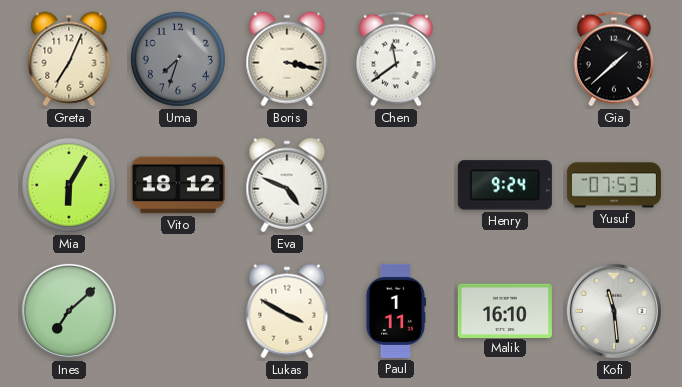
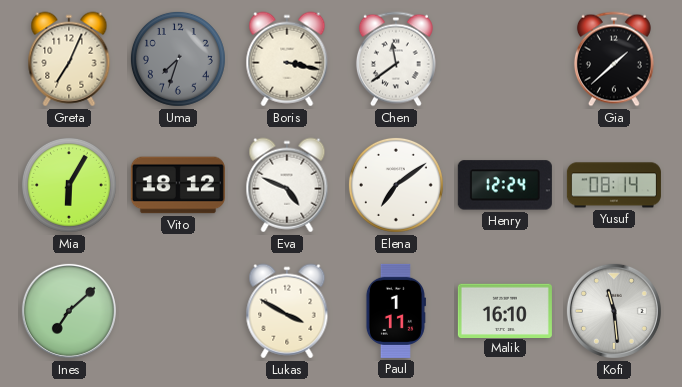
Elena: none -> 7:09 (396, 185)
Henry: 9:24 -> 12:24 (505, 185)
Yusuf: 07:53 -> 08:14 (614, 185)
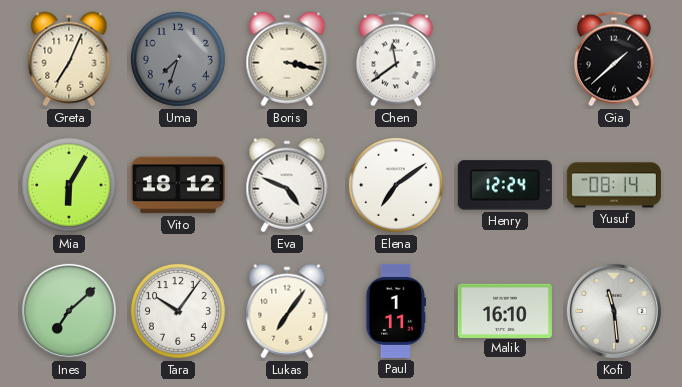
Tara: none -> 10:06 (178, 311)
Lukas: 3:50 -> 7:06 (287, 311)
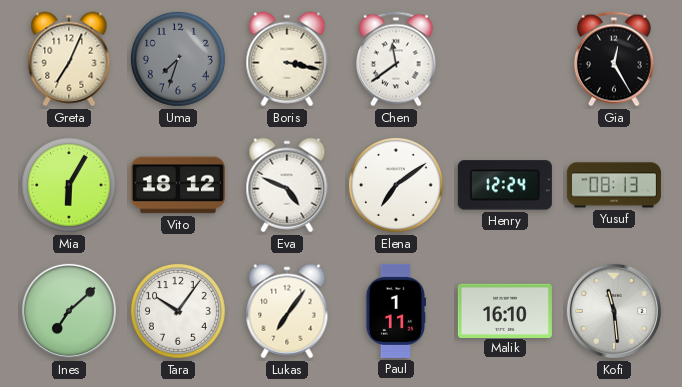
Gia: 1:38 -> 12:25 (614, 59)
Yusuf: 08:14 -> 08:13 (614, 185)
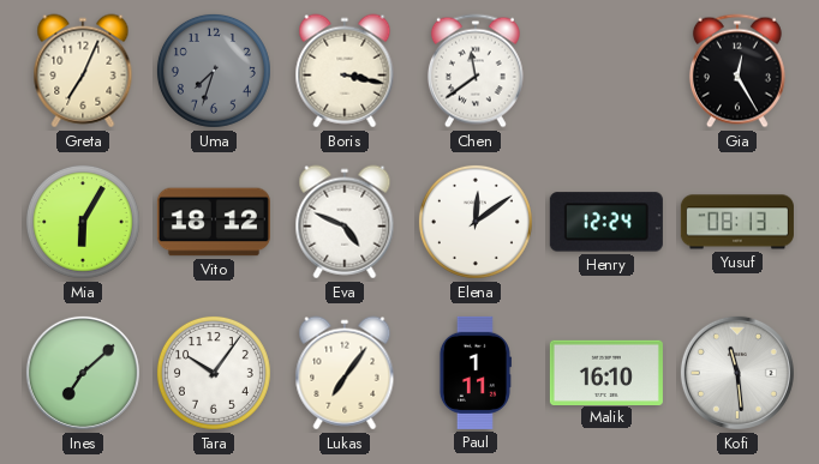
Elena: 7:09 -> 12:09 (476, 222)
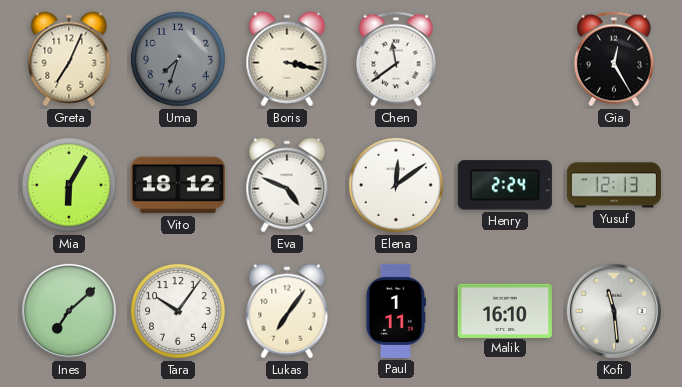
Henry: 12:24 -> 2:24 (505, 185)
Yusuf: 08:13 -> 12:13 (614, 185)
